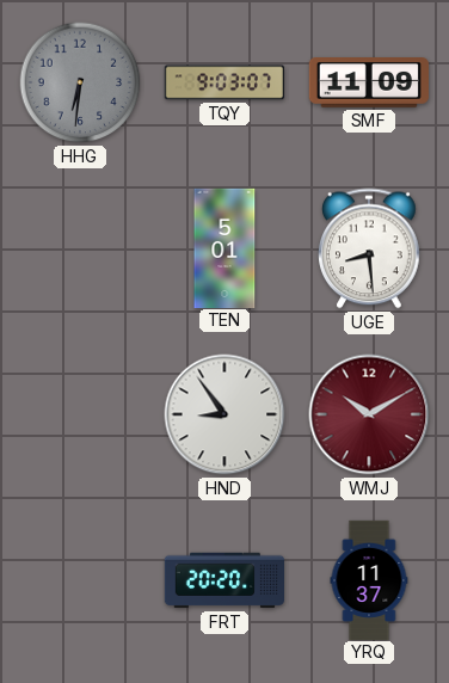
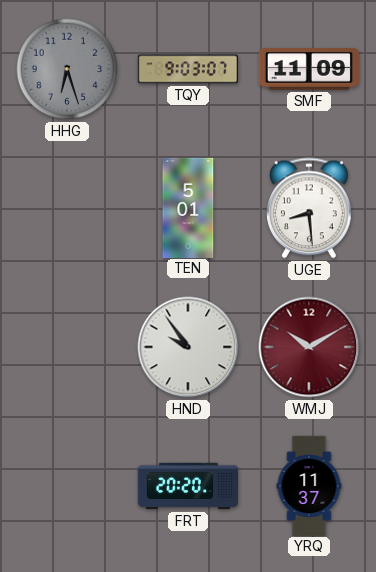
HHG: 6:31 -> 6:27 (67, 69)
HND: 8:54 -> 9:54 (188, 347)
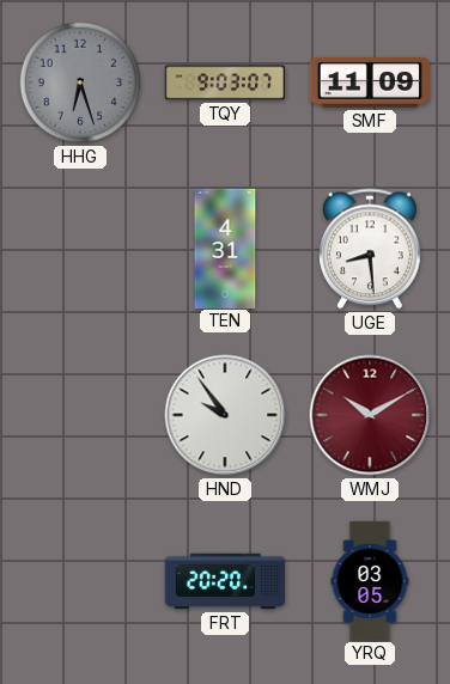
TEN: 5:01 -> 4:31 (225, 248)
YRQ: 11:37 -> 03:05 (370, 580)
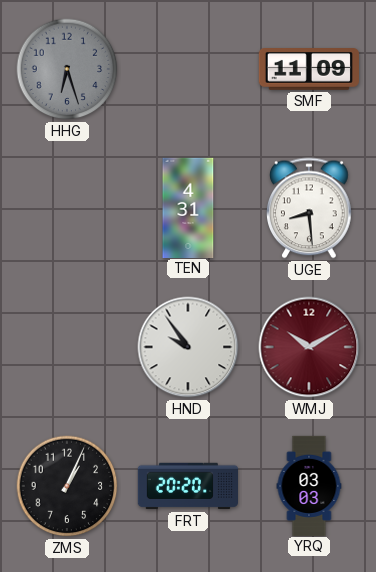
TQY: 9:03 -> none (225, 83)
ZMS: none -> 1:04 (67, 486)
YRQ: 03:05 -> 03:03 (309, 485)
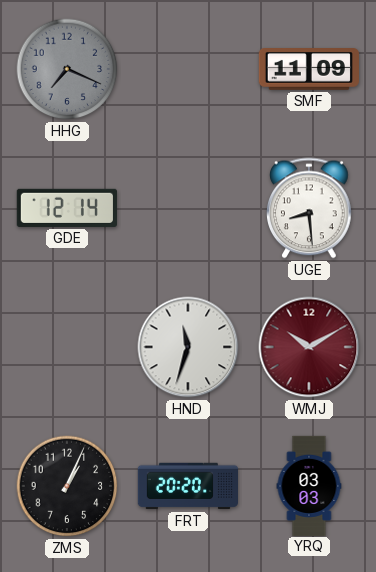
HHG: 6:27 -> 7:19 (67, 69)
GDE: none -> 12:14 (67, 208)
TEN: 4:31 -> none (188, 207)
HND: 9:54 -> 11:33 (188, 347)
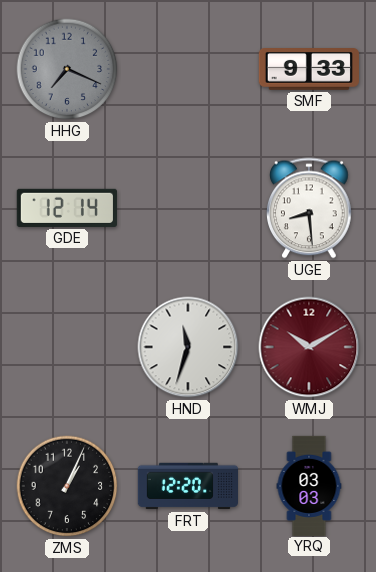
SMF: 11:09 -> 9:33 (309, 70)
FRT: 20:20 -> 12:20 (187, 486)
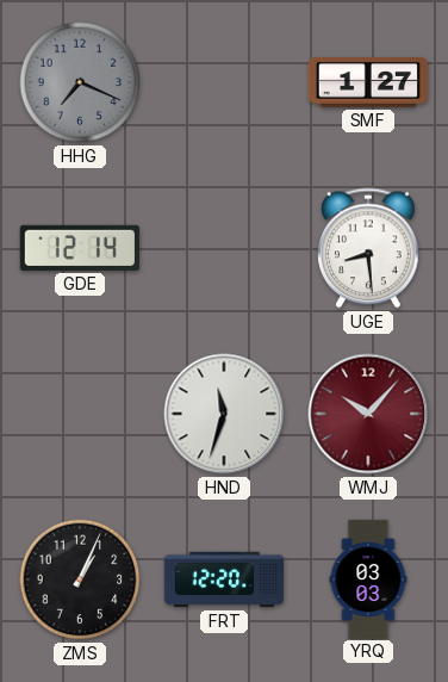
SMF: 9:33 -> 1:27 (368, 83)
WMJ: 10:10 -> 10:07 (368, 414)
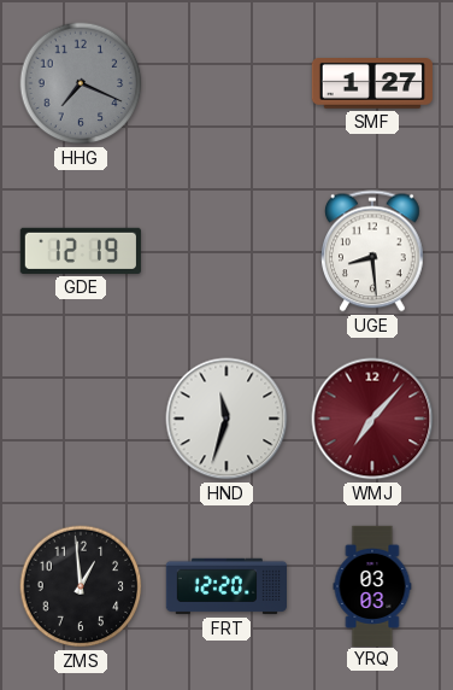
GDE: 12:14 -> 12:19 (81, 251)
WMJ: 10:07 -> 7:07 (372, 419)
ZMS: 1:04 -> 12:59 (81, 586)
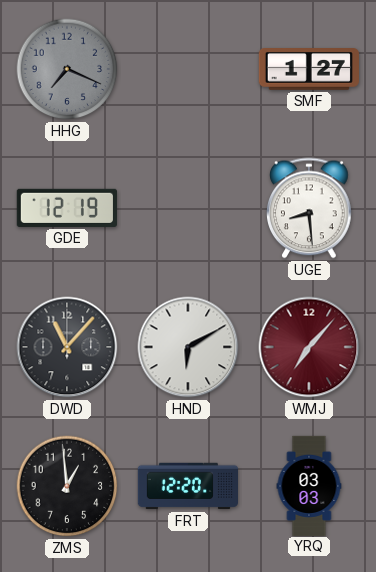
DWD: none -> 11:07 (67, 347)
HND: 11:33 -> 6:10 (188, 347)
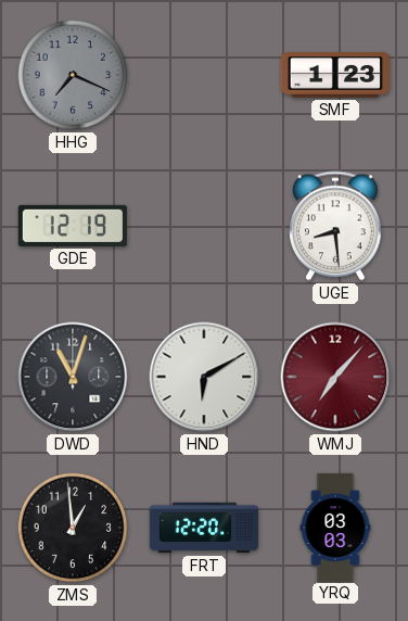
SMF: 1:27 -> 1:23 (335, 76)
DWD: 11:07 -> 11:03 (73, 377)
